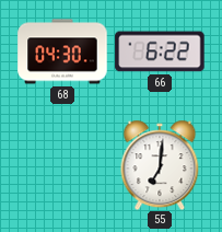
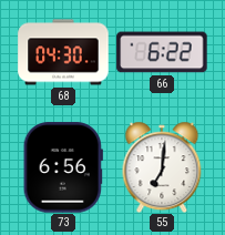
73: none -> 6:56 (63, 167)
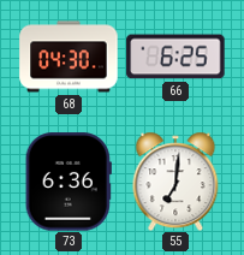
66: 6:22 -> 6:25 (175, 57)
73: 6:56 -> 6:36 (69, 182)
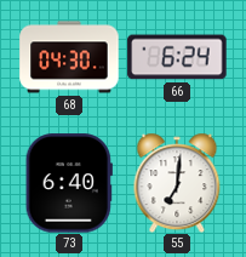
66: 6:25 -> 6:24 (177, 57)
73: 6:36 -> 6:40 (69, 183)
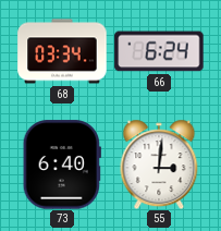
68: 04:30 -> 03:34 (62, 51)
55: 7:01 -> 3:01 (159, 165)
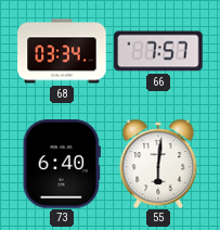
66: 6:24 -> 7:57 (158, 51)
55: 3:01 -> 6:01 (158, 164)
